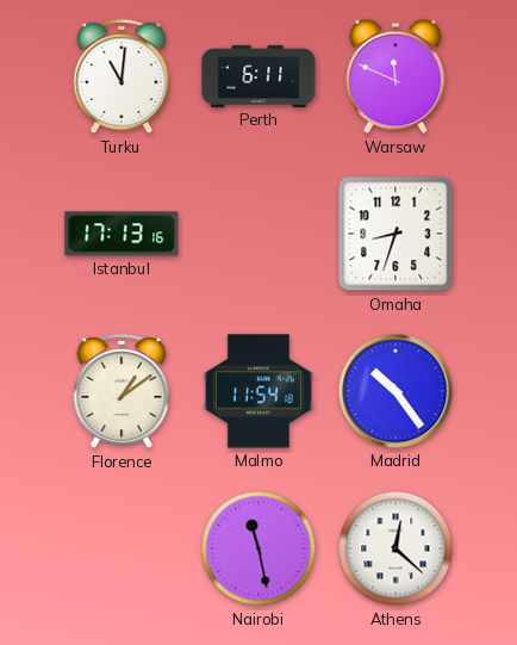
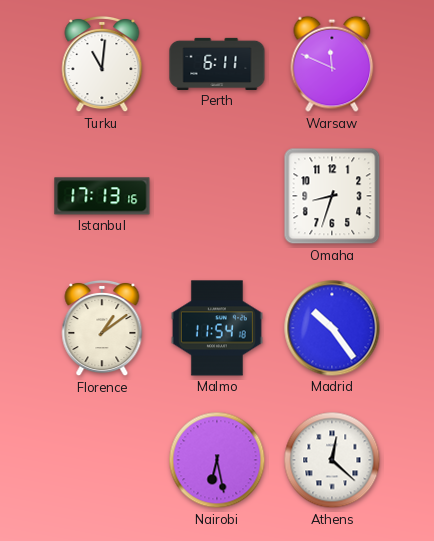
Nairobi: 11:28 -> 6:28 (217, 460)
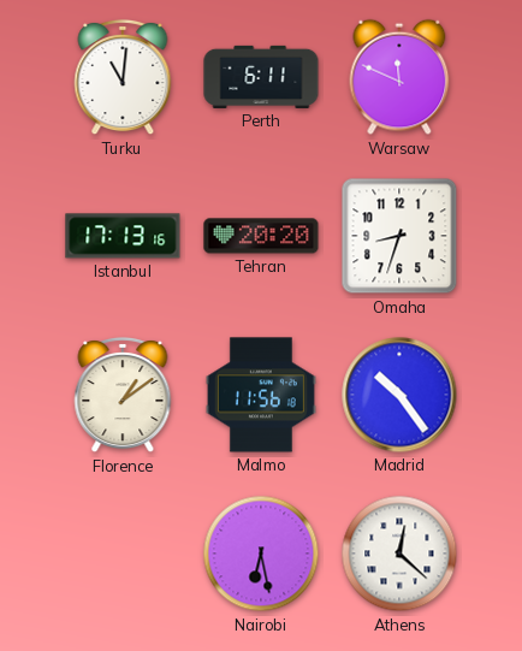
Tehran: none -> 20:20 (261, 236)
Malmo: 11:54 -> 11:56 (261, 395)
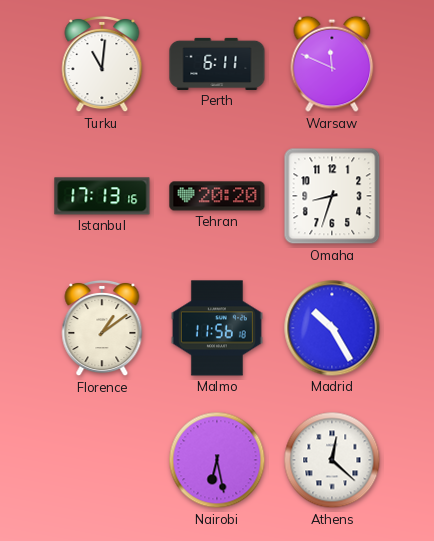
Madrid: 10:24 -> 10:25 (332, 328)
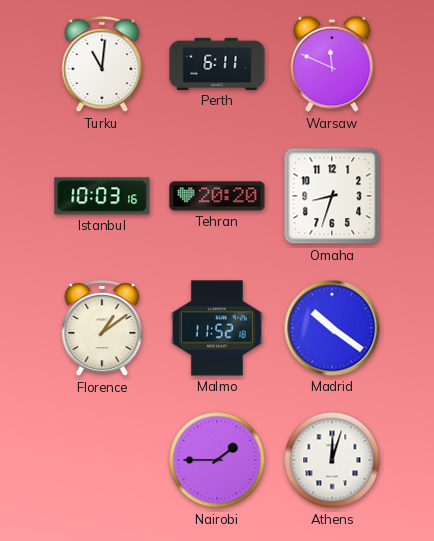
Istanbul: 17:13 -> 10:03 (102, 196)
Malmo: 11:56 -> 11:52 (217, 328)
Madrid: 10:25 -> 10:21 (332, 328)
Nairobi: 6:28 -> 1:45 (217, 460)
Athens: 12:22 -> 12:03 (332, 460)
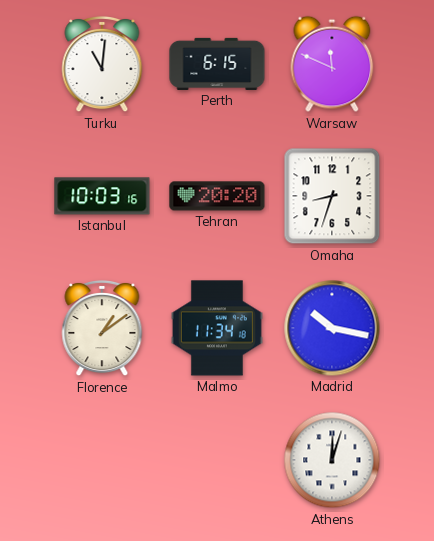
Perth: 6:11 -> 6:15 (217, 64)
Malmo: 11:52 -> 11:34 (217, 328)
Madrid: 10:21 -> 10:17 (332, 328)
Nairobi: 1:45 -> none (217, 460)
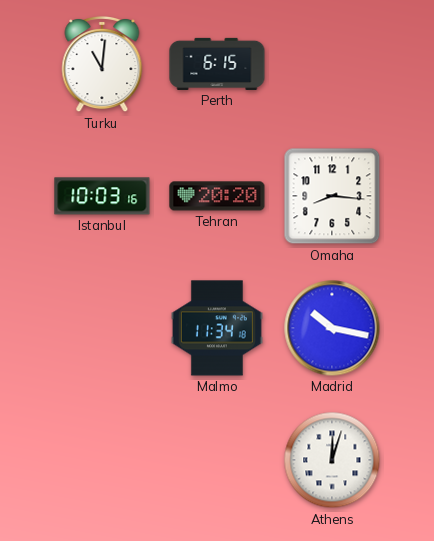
Warsaw: 11:49 -> none (332, 64)
Omaha: 8:33 -> 8:16 (332, 196)
Florence: 1:09 -> none (102, 328)
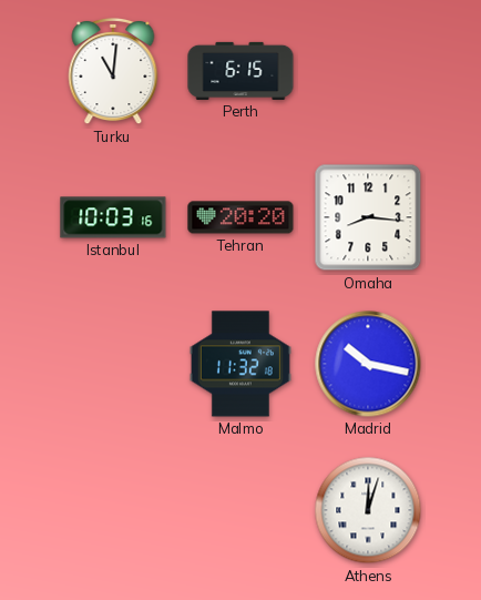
Malmo: 11:34 -> 11:32 (240, 364)
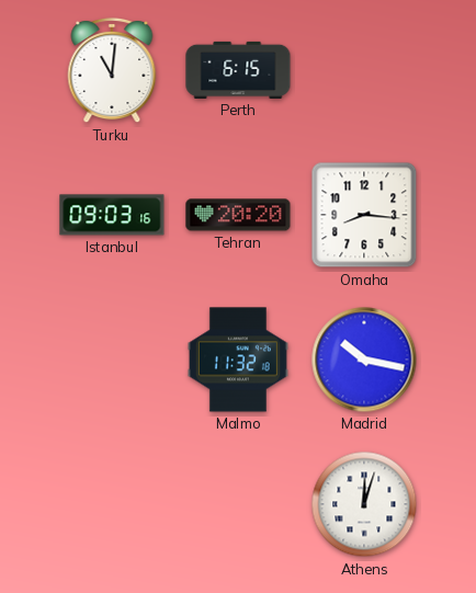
Istanbul: 10:03 -> 09:03 (112, 215)
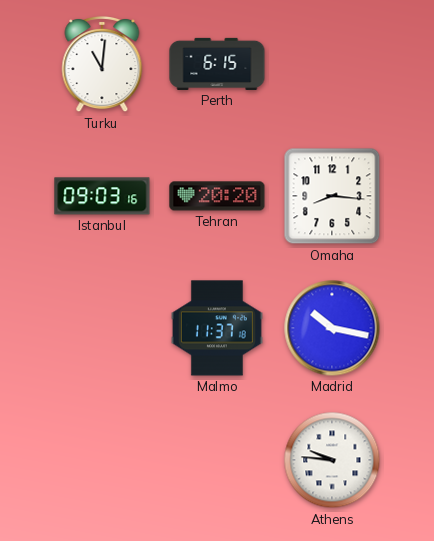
Malmo: 11:32 -> 11:37 (217, 328)
Athens: 12:03 -> 9:46 (332, 460)
